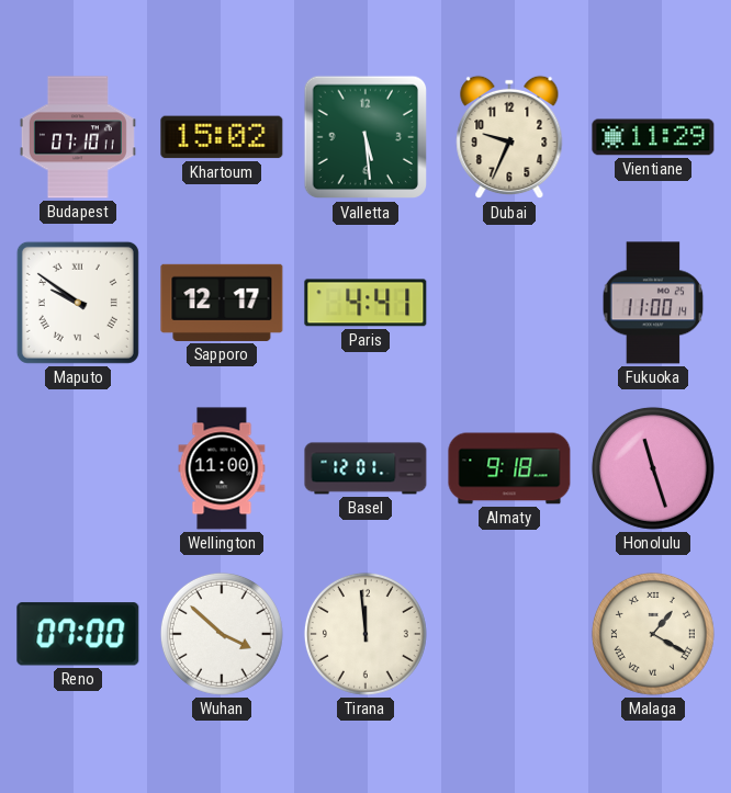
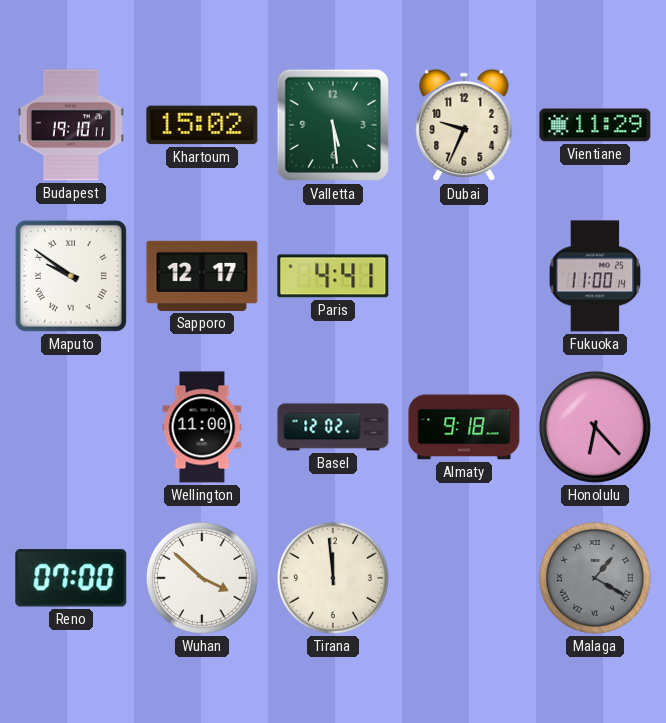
Budapest: 07:10 -> 19:10 (71, 125)
Basel: 12:01 -> 12:02 (333, 427)
Honolulu: 11:27 -> 6:23 (595, 427)
Malaga dial: cream -> grey (595, 578)
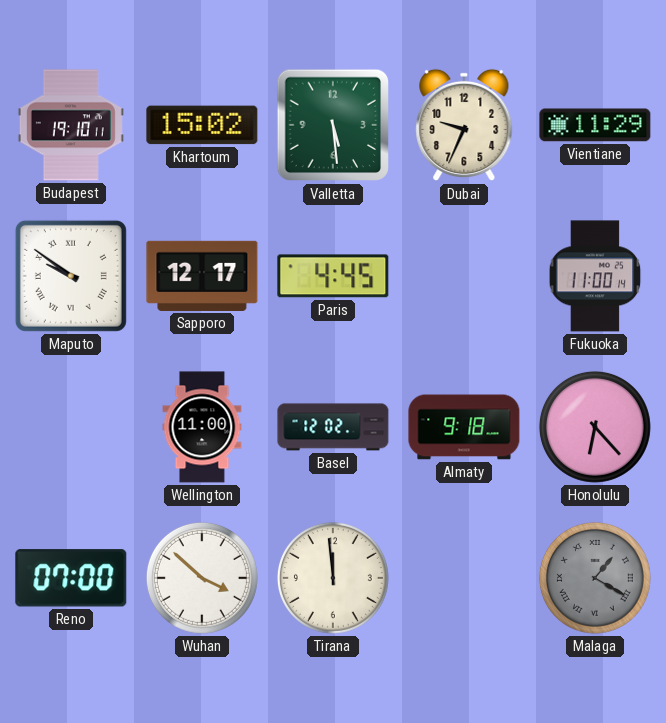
Paris: 4:41 -> 4:45 (333, 276)
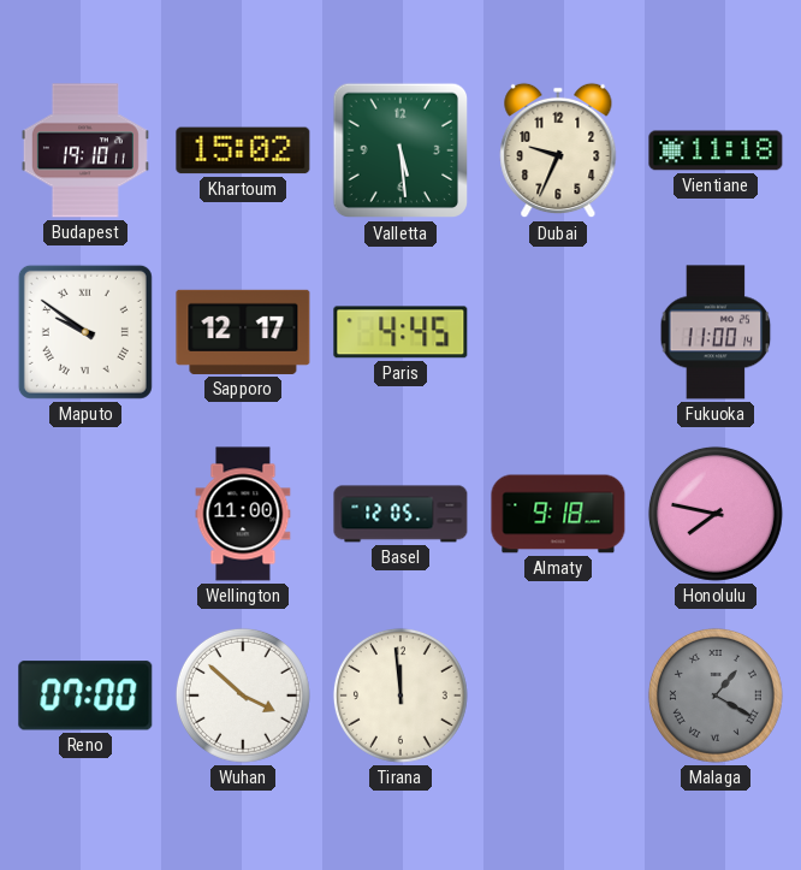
Vientiane: 11:29 -> 11:18 (716, 150)
Basel: 12:02 -> 12:05 (400, 514)
Honolulu: 6:23 -> 7:47 (716, 514)
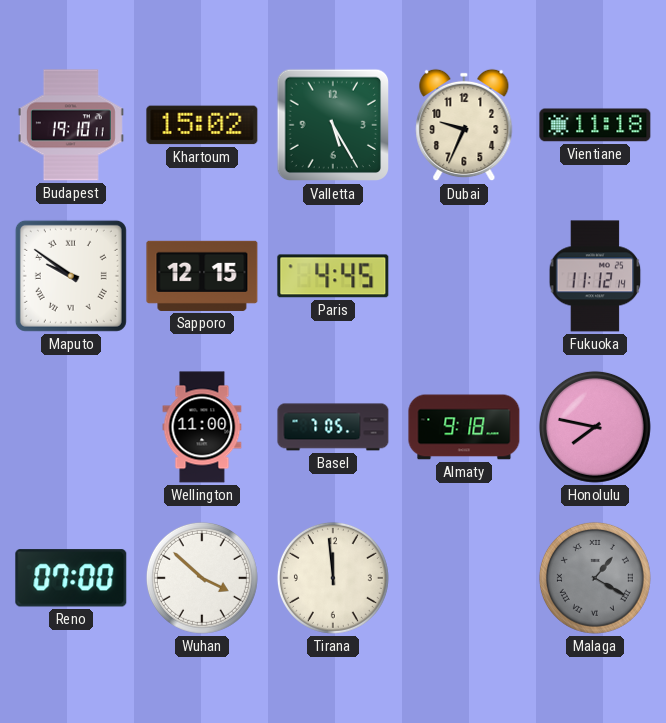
Valletta: 5:29 -> 5:25 (333, 125)
Sapporo: 12:17 -> 12:15 (202, 276)
Fukuoka: 11:00 -> 11:12 (595, 276)
Basel: 12:05 -> 7:05 (333, 427)
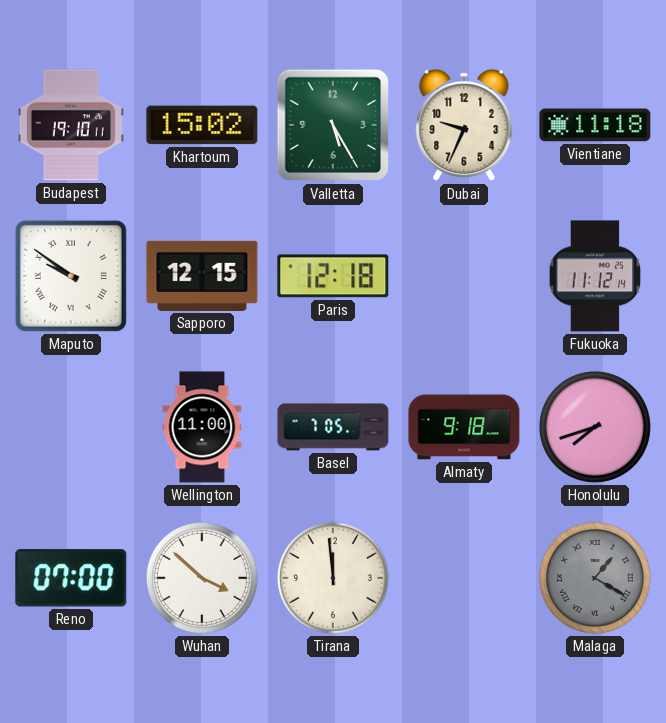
Paris: 4:45 -> 12:18 (333, 276)
Honolulu: 7:47 -> 7:42 (595, 427)
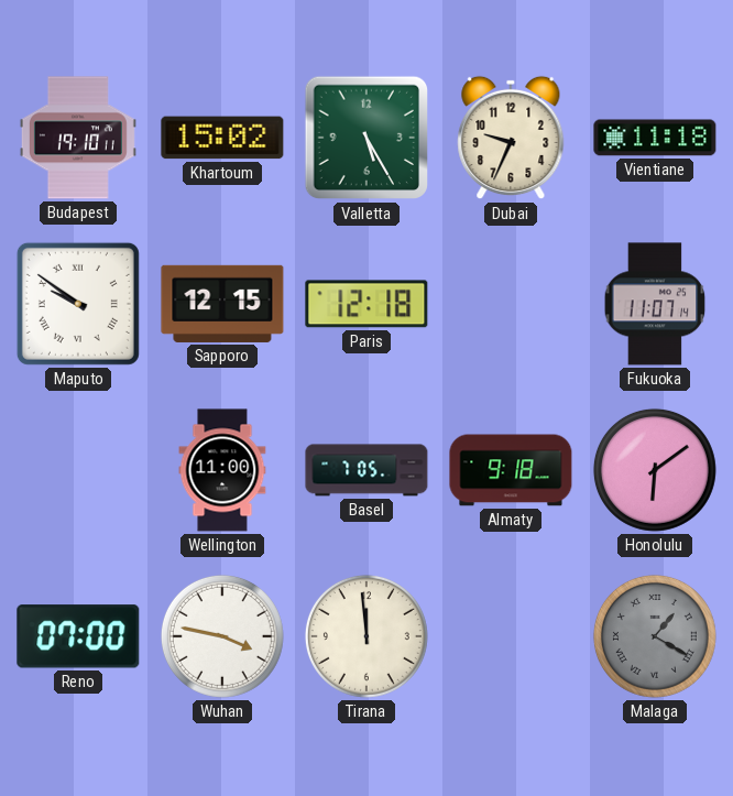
Fukuoka: 11:12 -> 11:07 (655, 304)
Honolulu: 7:42 -> 6:09 (655, 470)
Wuhan: 3:52 -> 3:47 (222, 636)
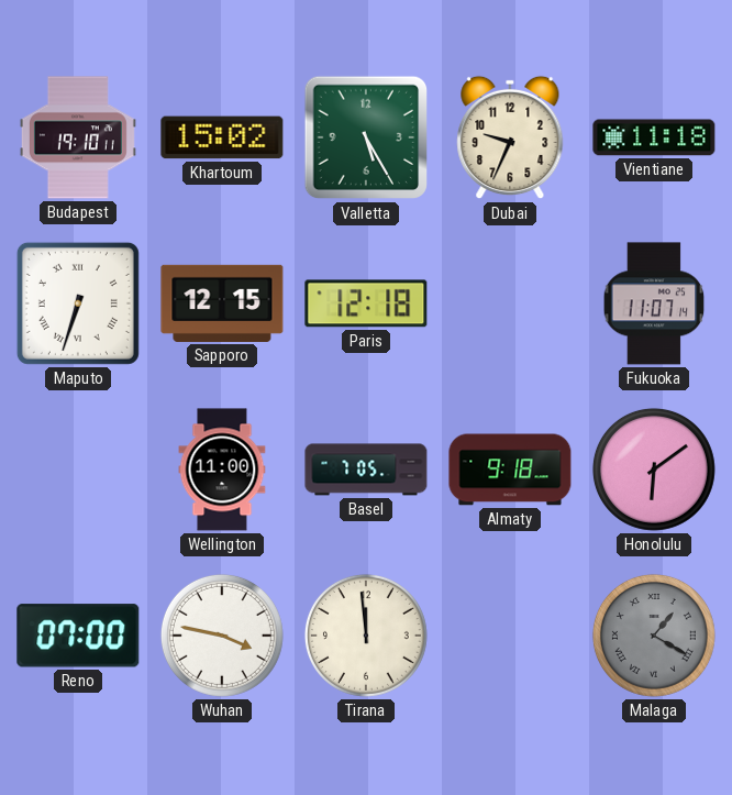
Maputo: 9:51 -> 6:33 (78, 303)
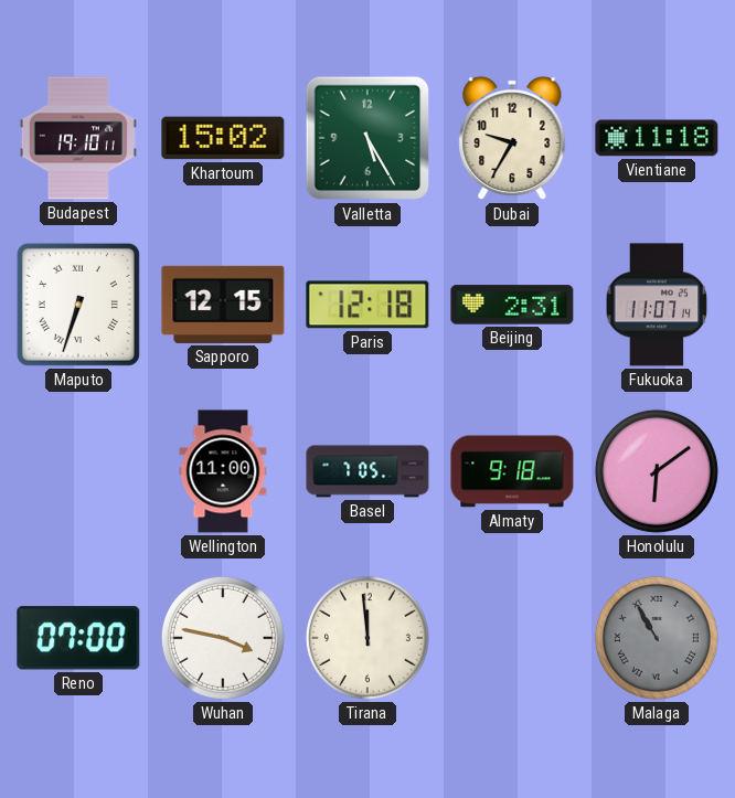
Dubai: 9:34 -> 9:35 (512, 138)
Beijing: none -> 2:31 (512, 305)
Malaga: 1:20 -> 10:55 (657, 638)
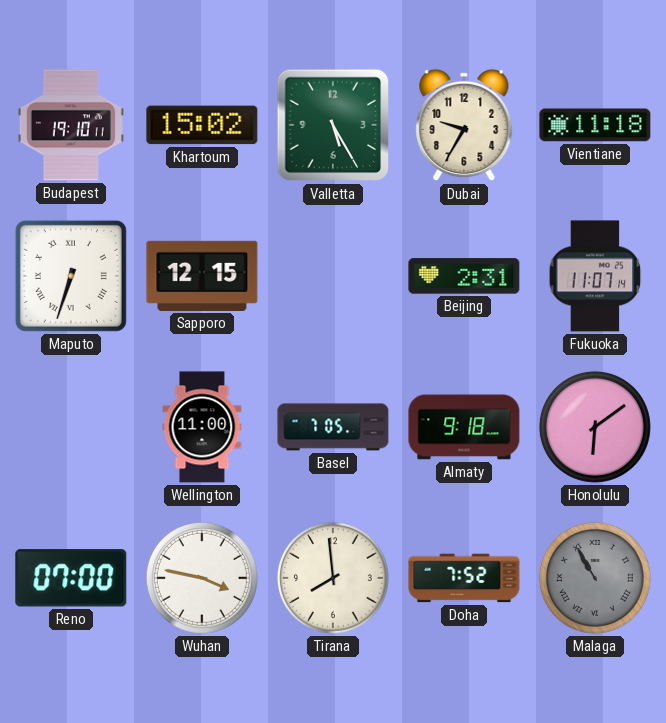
Paris: 12:18 -> none (367, 305)
Tirana: 11:59 -> 7:59 (333, 578)
Doha: none -> 7:52 (464, 578)
